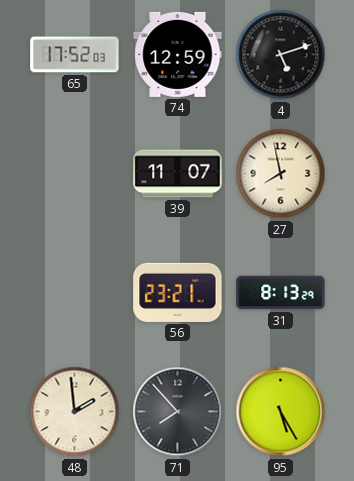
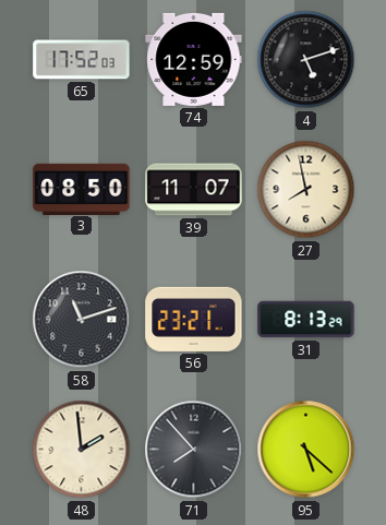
3: none -> 08:50 (82, 189)
58: none -> 11:12 (82, 320)
95: 5:25 -> 5:22 (306, 450)
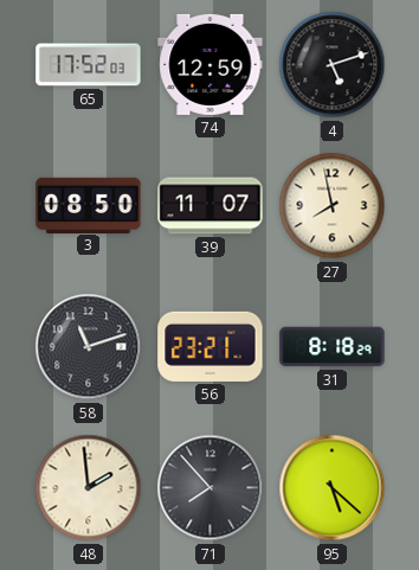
31: 8:13 -> 8:18 (333, 347)
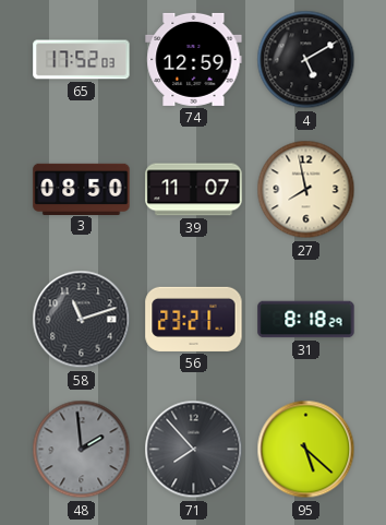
4: 5:12 -> 5:10 (306, 60)
48 dial: cream -> grey (82, 450)
